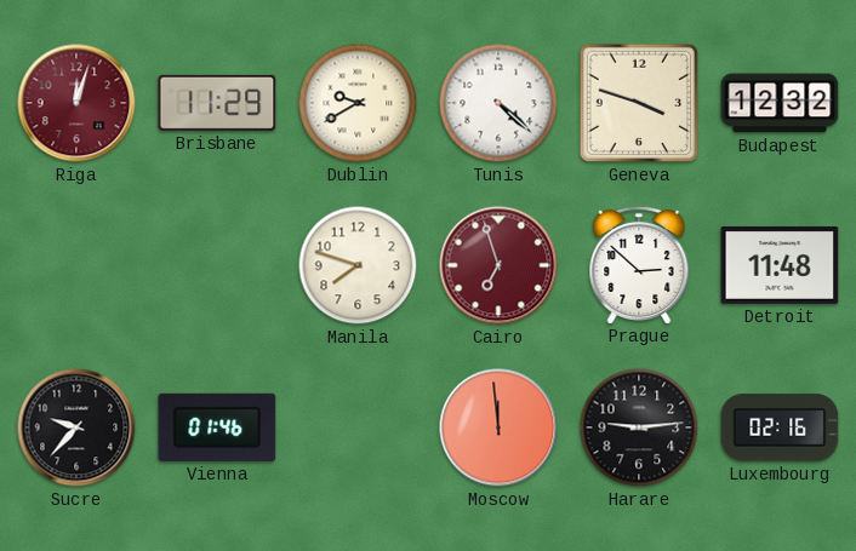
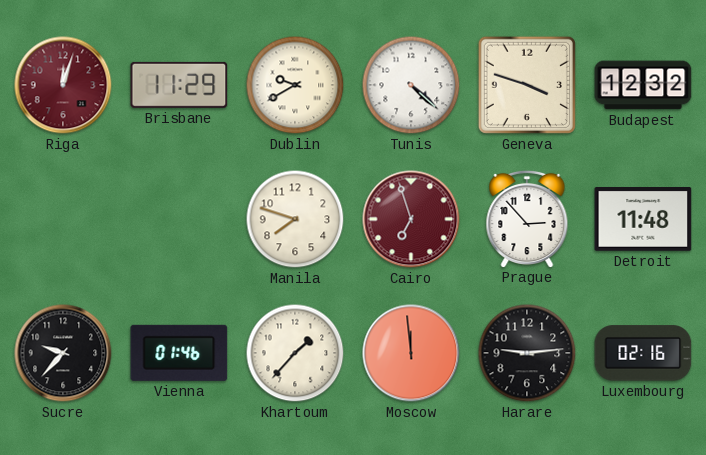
Prague: 2:52 -> 2:53 (527, 218)
Khartoum: none -> 1:37 (295, 353)
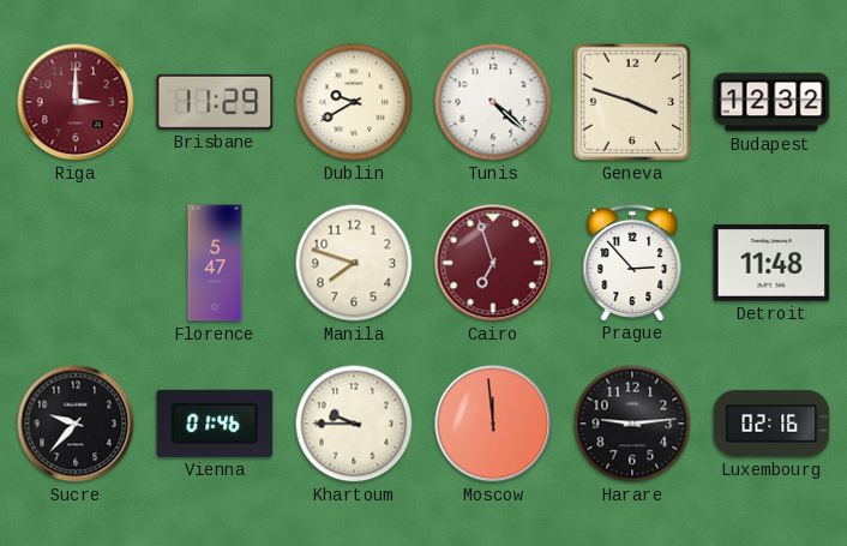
Riga: 12:03 -> 3:00 (76, 102)
Florence: none -> 5:47 (215, 263)
Khartoum: 1:37 -> 9:45 (354, 424)
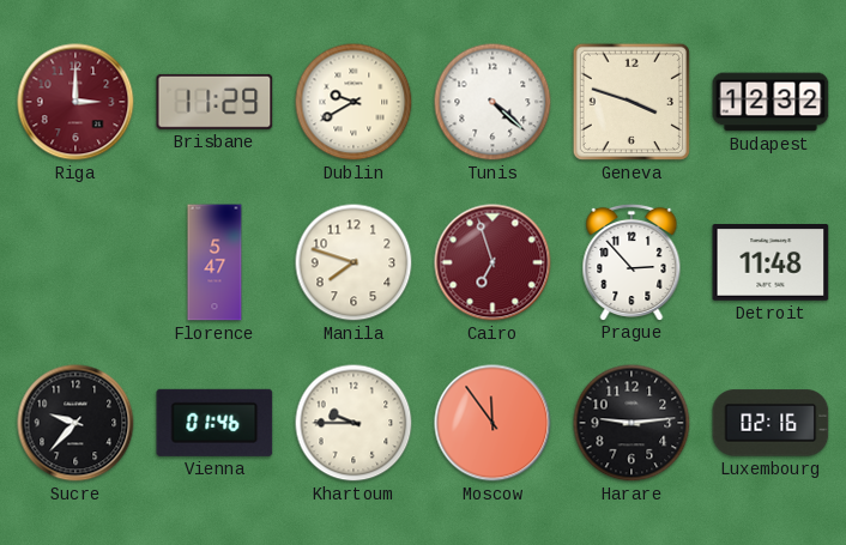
Moscow: 11:59 -> 11:54 (493, 423)
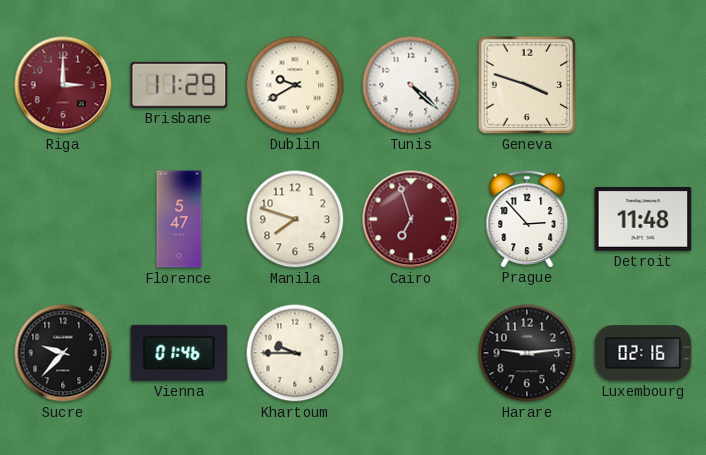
Budapest: 12:32 -> none (771, 102)
Moscow: 11:54 -> none (493, 423)
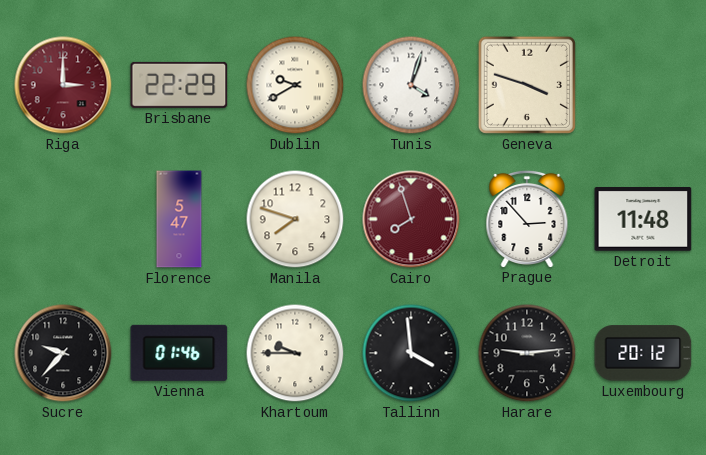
Brisbane: 11:29 -> 22:29 (179, 85)
Tunis: 4:22 -> 4:03 (411, 85)
Cairo: 6:57 -> 7:57 (411, 219)
Tallinn: none -> 3:59 (411, 353)
Luxembourg: 02:16 -> 20:12 (643, 353)
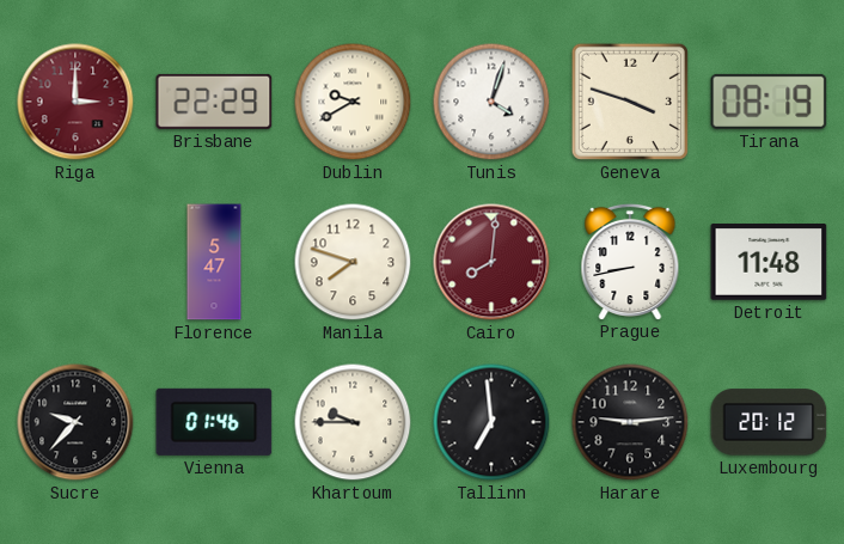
Tirana: none -> 08:19 (769, 102)
Cairo: 7:57 -> 8:01 (491, 262)
Prague: 2:53 -> 8:43 (630, 261)
Tallinn: 3:59 -> 6:59 (491, 422)
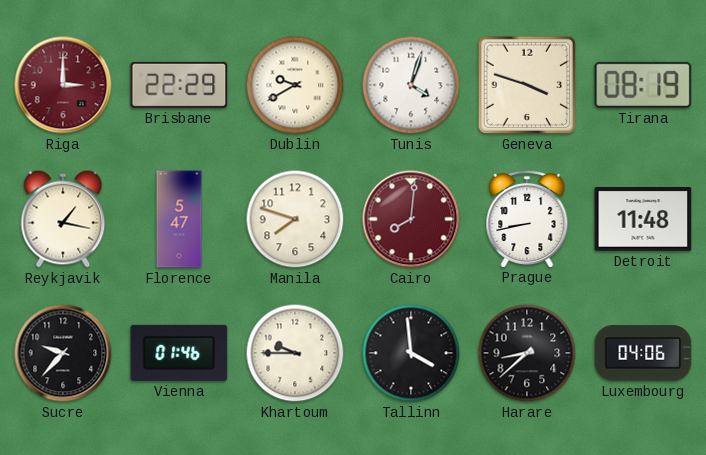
Reykjavik: none -> 1:17 (63, 219)
Tallinn: 6:59 -> 3:59 (411, 353)
Harare: 9:14 -> 8:38 (527, 353)
Luxembourg: 20:12 -> 04:06 (643, 353)
